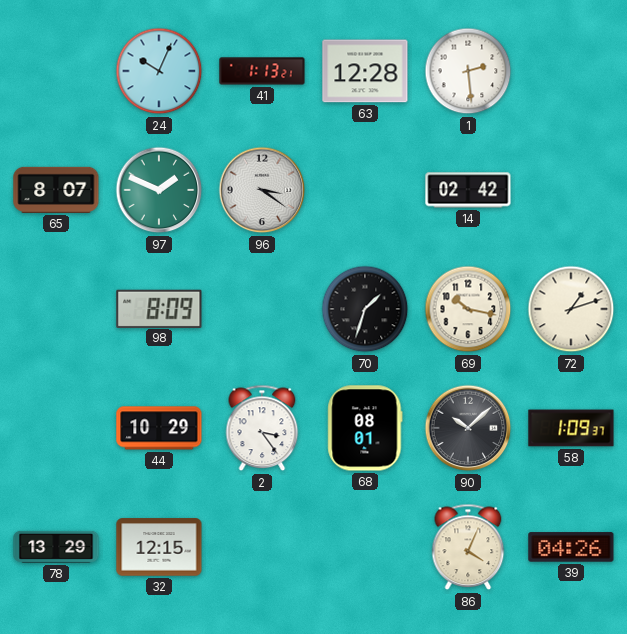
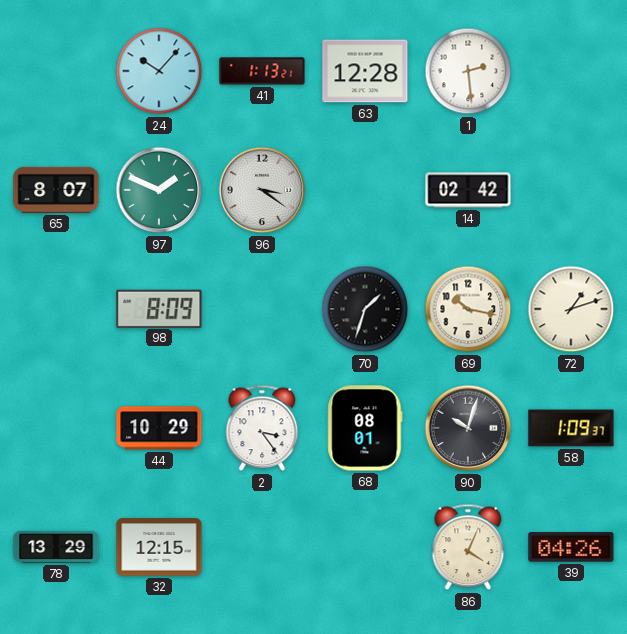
24: 10:04 -> 10:07 (159, 71)
90: 10:08 -> 10:03 (468, 428)
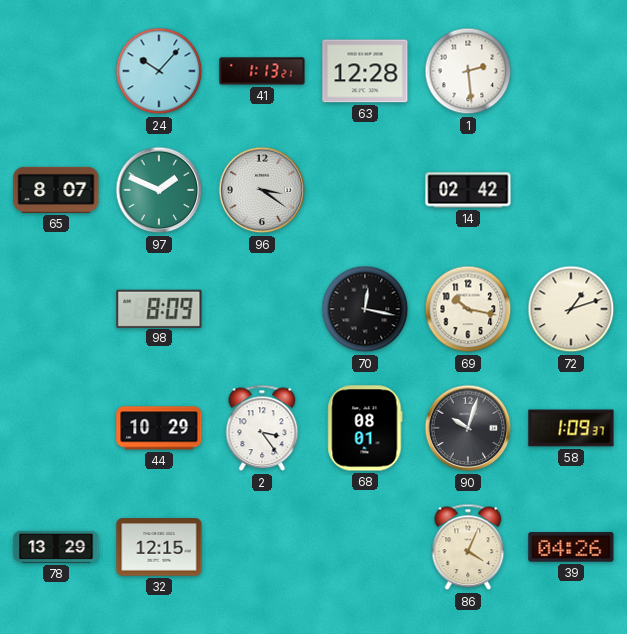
70: 1:33 -> 12:17 (365, 309)
